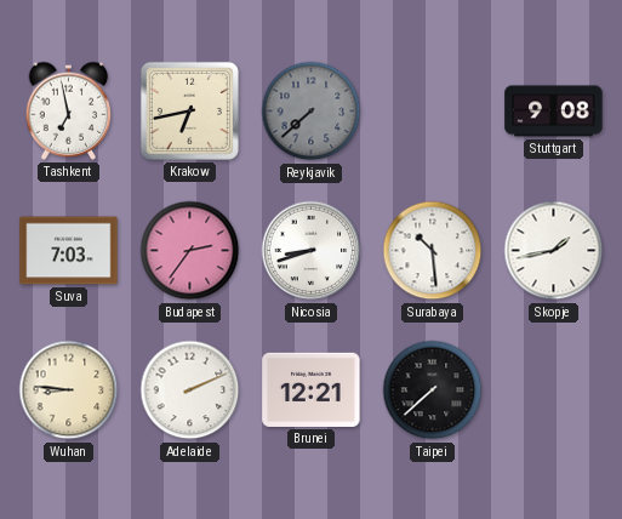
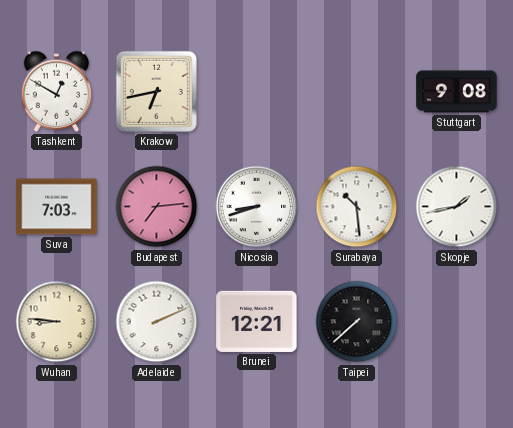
Tashkent: 6:58 -> 12:50 (57, 91)
Reykjavik: 7:38 -> none (312, 112)
Budapest: 2:36 -> 7:14 (157, 207)
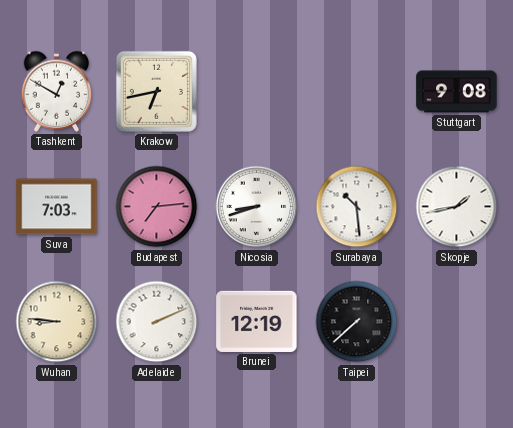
Brunei: 12:21 -> 12:19 (257, 321)
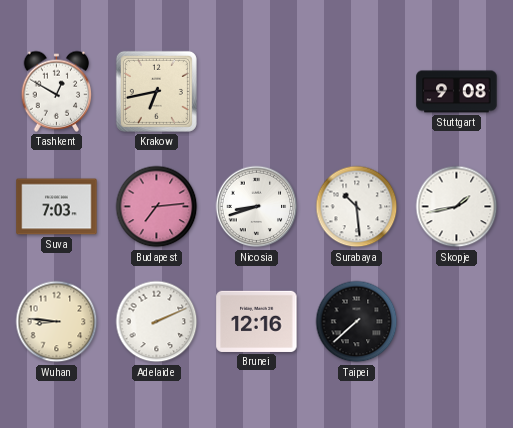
Brunei: 12:19 -> 12:16 (257, 321)
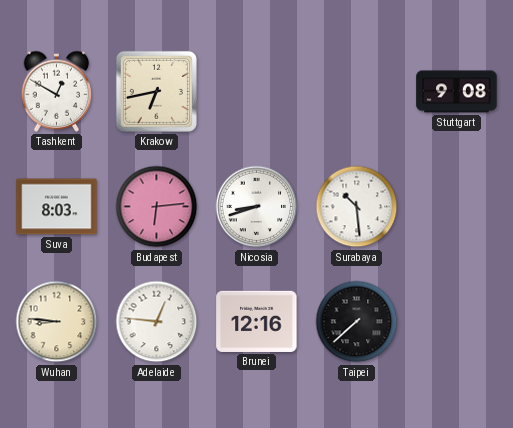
Suva: 7:03 -> 8:03 (57, 207)
Budapest: 7:14 -> 6:14 (157, 207)
Skopje: 1:43 -> none (457, 207)
Adelaide: 2:11 -> 12:46 (157, 322)
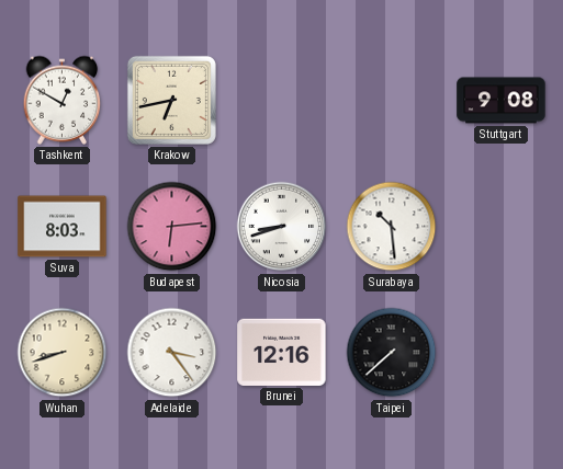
Wuhan: 8:46 -> 8:42 (63, 353)
Adelaide: 12:46 -> 3:24 (172, 353)
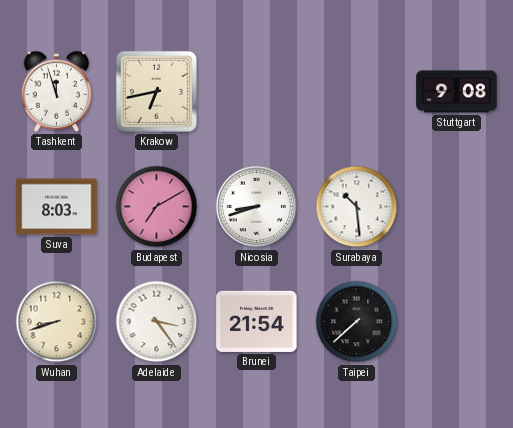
Tashkent: 12:50 -> 11:57 (57, 91)
Budapest: 6:14 -> 7:10 (157, 207)
Brunei: 12:16 -> 21:54 (257, 321)
